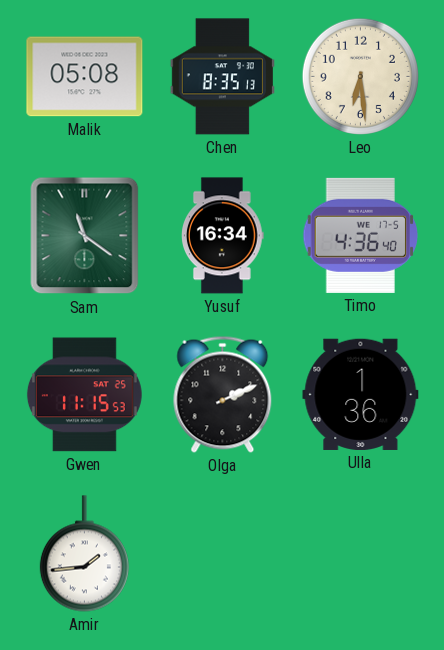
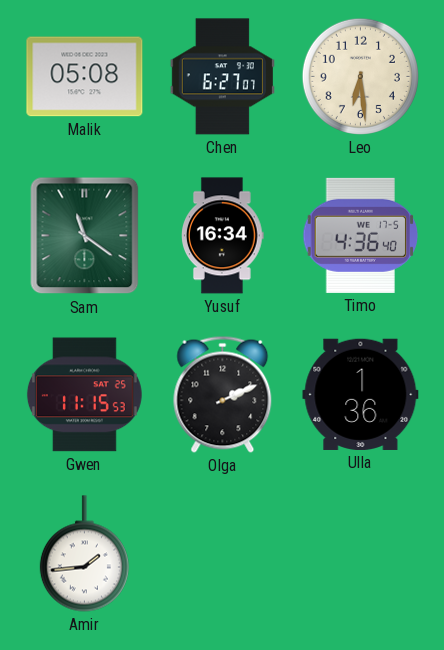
Chen: 8:35 -> 6:27 (222, 77)
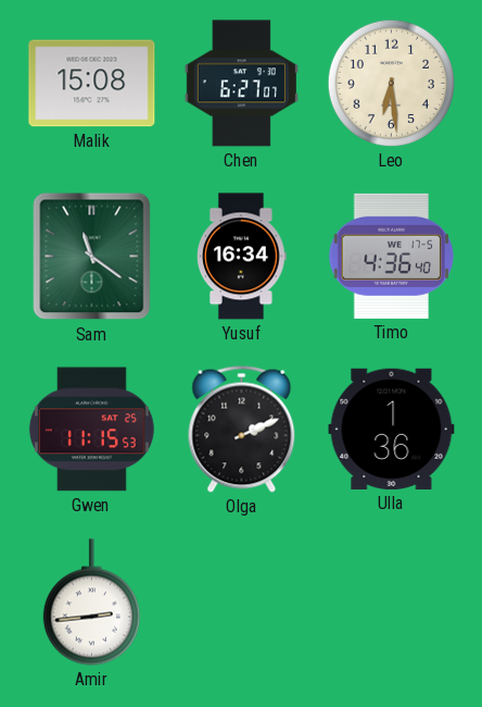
Malik: 05:08 -> 15:08 (92, 84)
Amir: 1:44 -> 2:44 (91, 603)
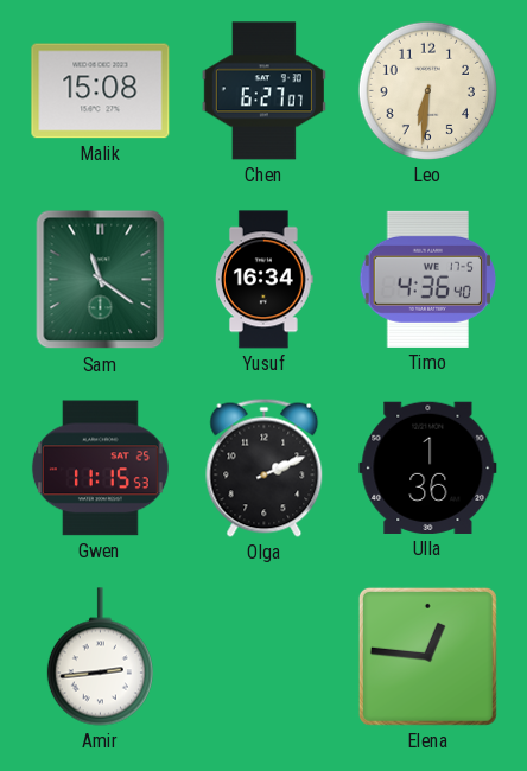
Leo: 6:29 -> 6:31 (427, 90)
Elena: none -> 12:46 (427, 656)
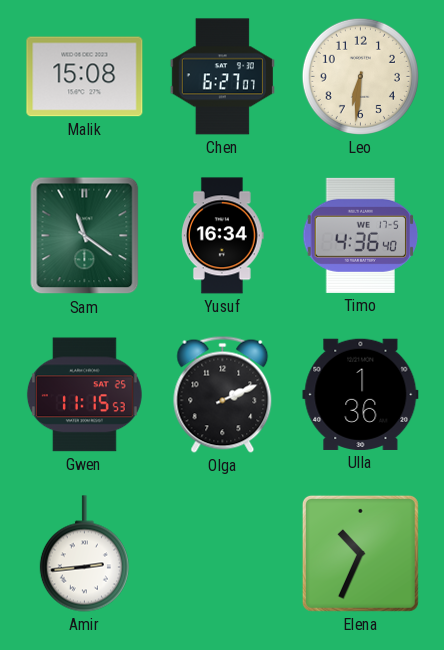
Elena: 12:46 -> 10:34 (360, 553)
